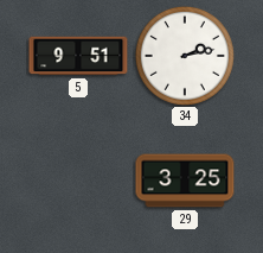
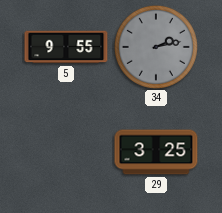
5: 9:51 -> 9:55 (66, 47)
34 dial: white -> grey (156, 47)
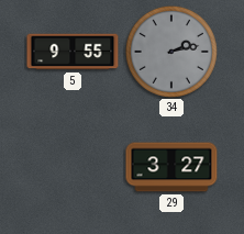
29: 3:25 -> 3:27 (171, 167)
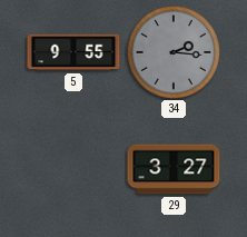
34: 2:13 -> 2:16 (174, 52)
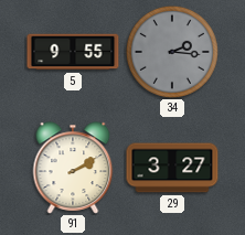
91: none -> 2:10 (73, 168)
